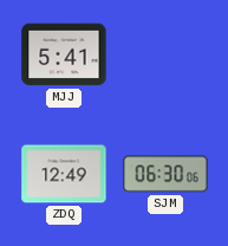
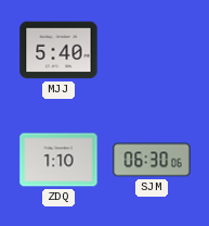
MJJ: 5:41 -> 5:40 (58, 50)
ZDQ: 12:49 -> 1:10 (58, 160)
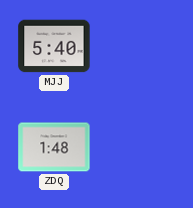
ZDQ: 1:10 -> 1:48 (54, 147)
SJM: 06:30 -> none (152, 160)
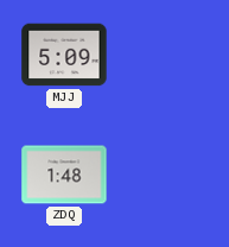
MJJ: 5:40 -> 5:09 (64, 55)
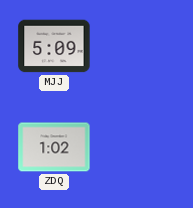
ZDQ: 1:48 -> 1:02 (54, 147)
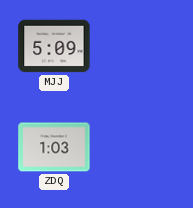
ZDQ: 1:02 -> 1:03 (54, 147)
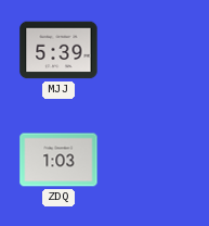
MJJ: 5:09 -> 5:39 (58, 50)
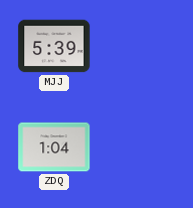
ZDQ: 1:03 -> 1:04 (54, 147)
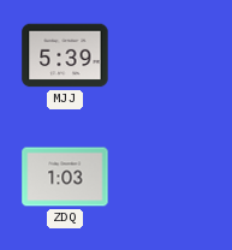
ZDQ: 1:04 -> 1:03 (65, 177)
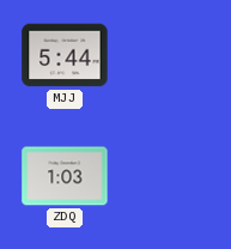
MJJ: 5:39 -> 5:44 (65, 55)
